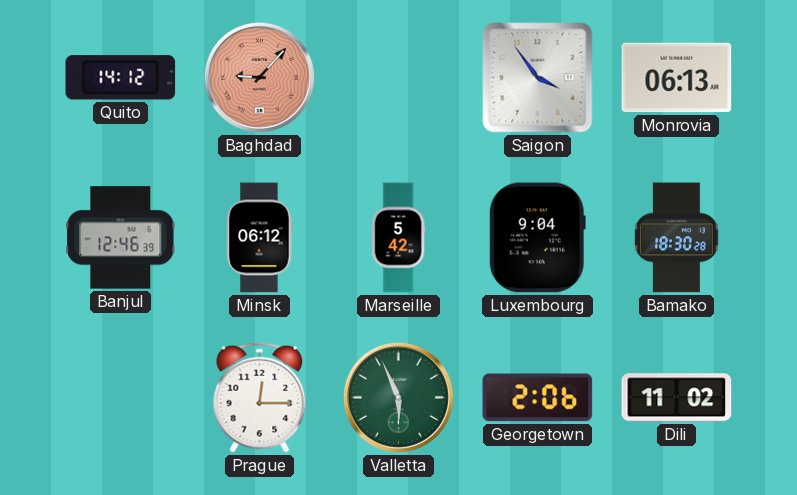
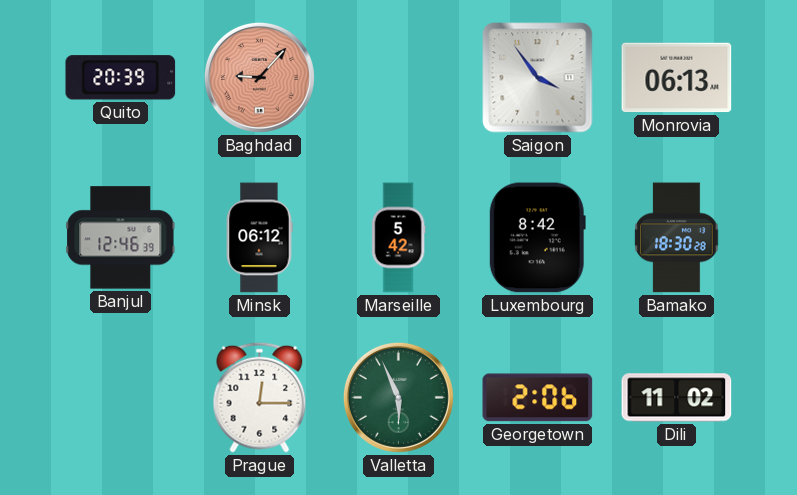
Quito: 14:12 -> 20:39 (121, 78)
Luxembourg: 9:04 -> 8:42 (537, 238)
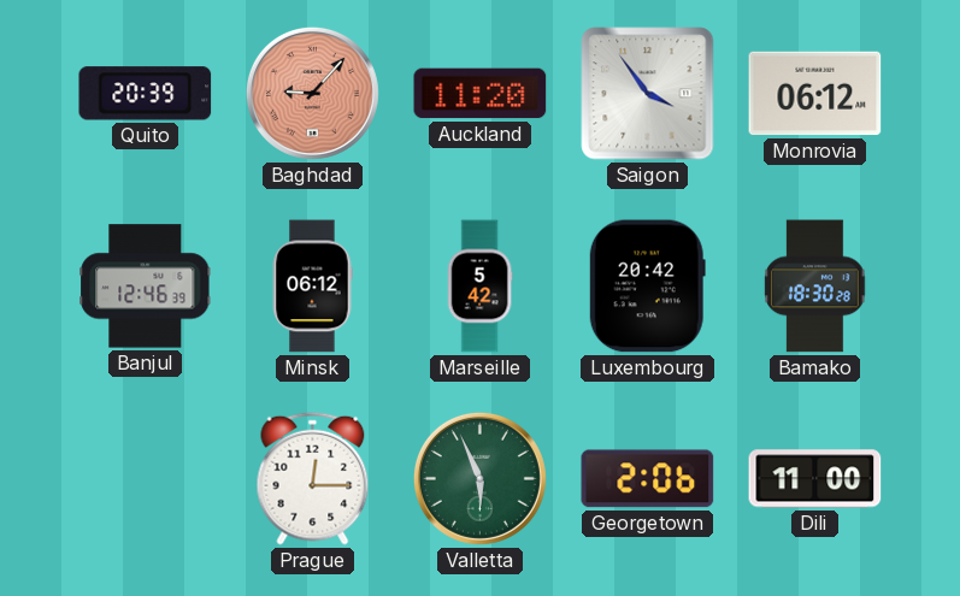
Auckland: none -> 11:20 (481, 94)
Monrovia: 06:13 -> 06:12 (815, 94)
Luxembourg: 8:42 -> 20:42 (647, 287)
Dili: 11:02 -> 11:00 (815, 479)
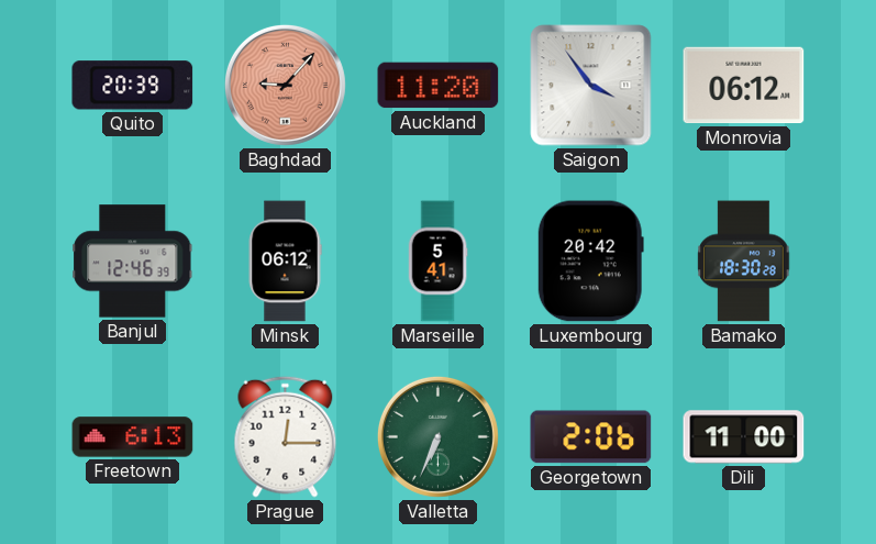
Marseille: 5:42 -> 5:41 (437, 262)
Freetown: none -> 6:13 (133, 437)
Valletta: 5:56 -> 6:34 (437, 436)
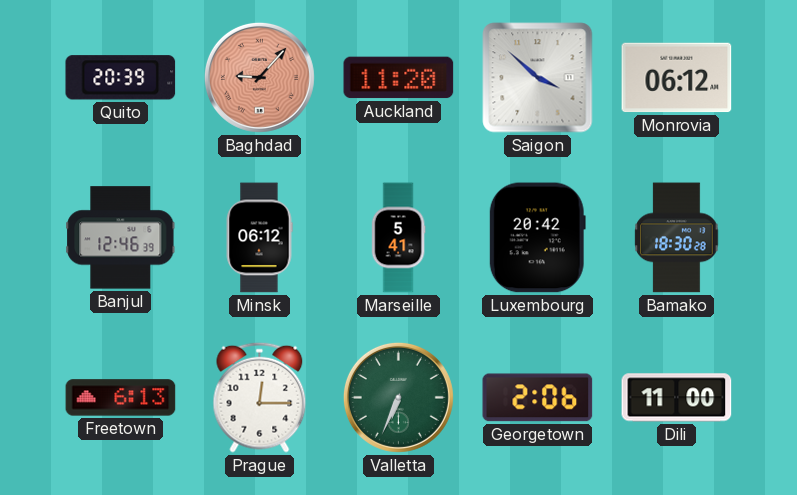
Saigon: 3:54 -> 3:52 (538, 78)
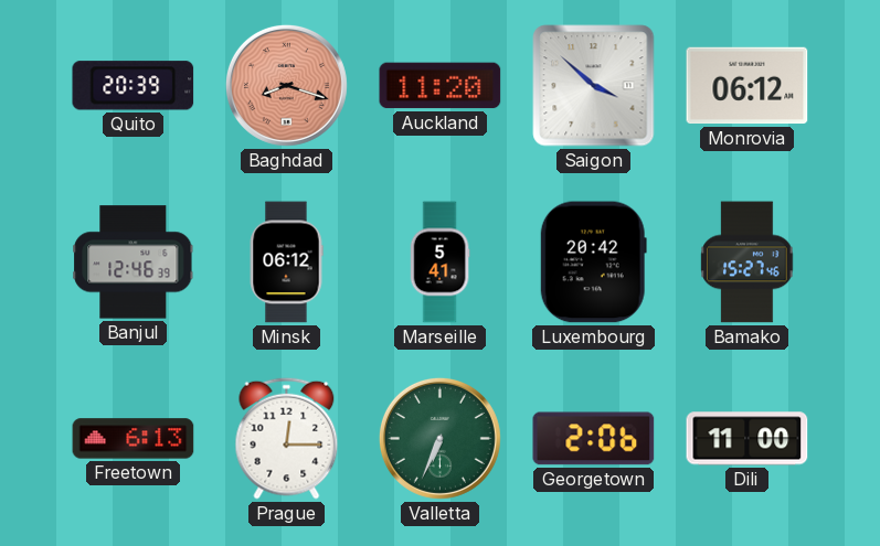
Baghdad: 9:07 -> 8:18 (286, 85)
Bamako: 18:30 -> 15:27 (748, 263)
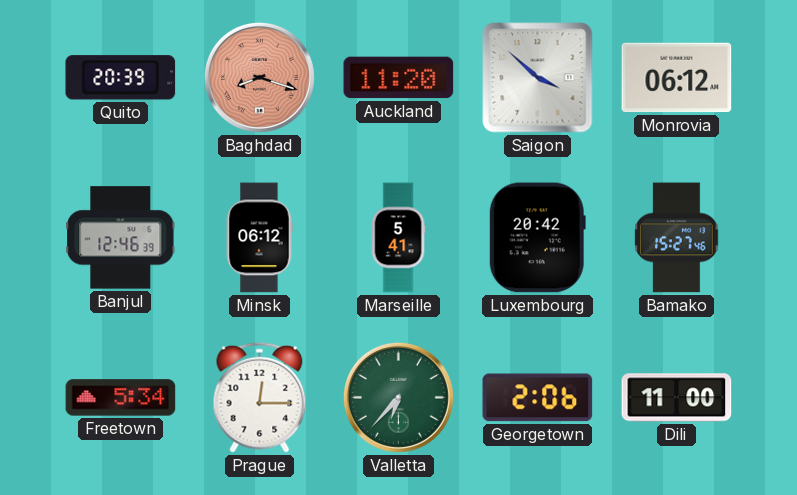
Freetown: 6:13 -> 5:34 (121, 398)
Valletta: 6:34 -> 6:37 (398, 397)
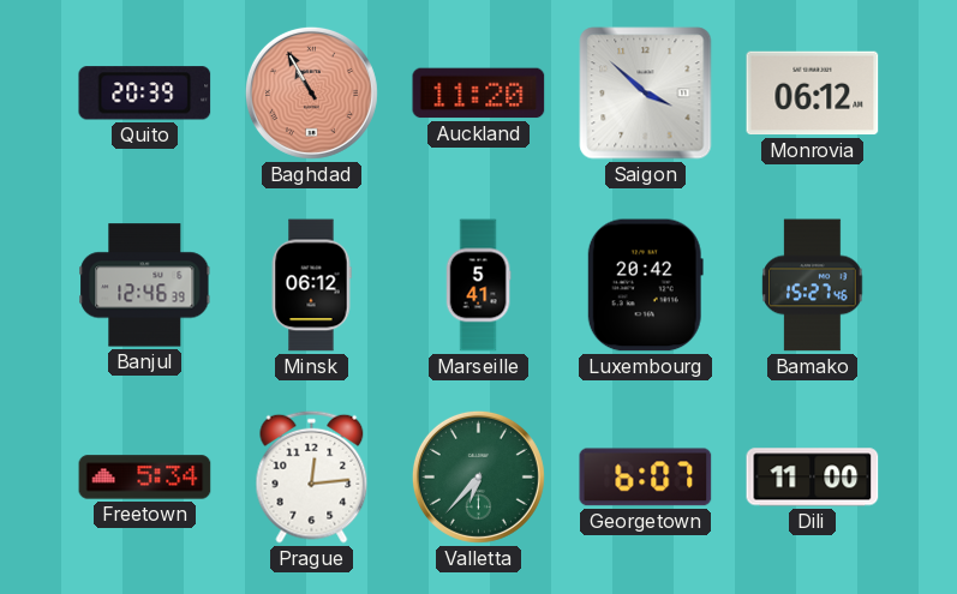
Baghdad: 8:18 -> 10:55 (311, 92)
Prague: 12:15 -> 12:14 (312, 476)
Georgetown: 2:06 -> 6:07 (646, 478)
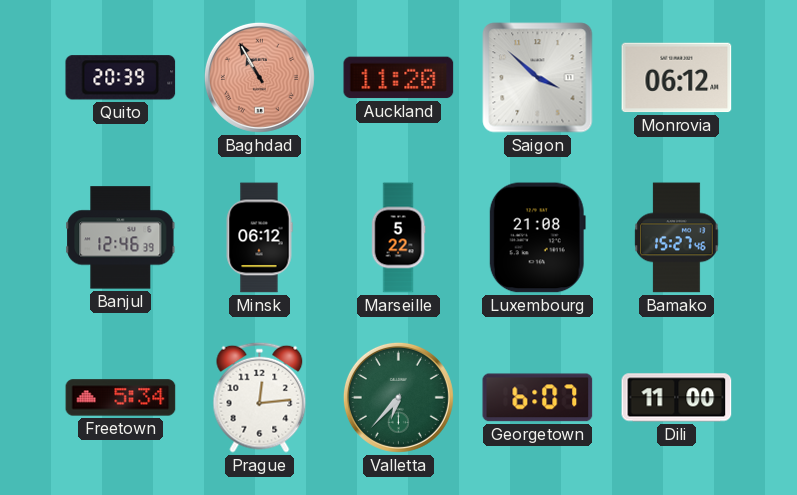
Marseille: 5:41 -> 5:22 (398, 238)
Luxembourg: 20:42 -> 21:08 (537, 238)
